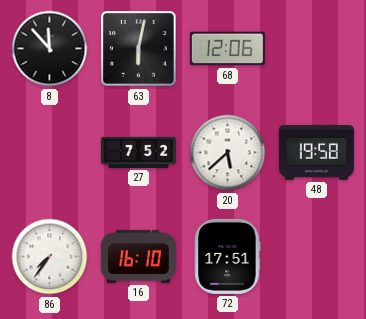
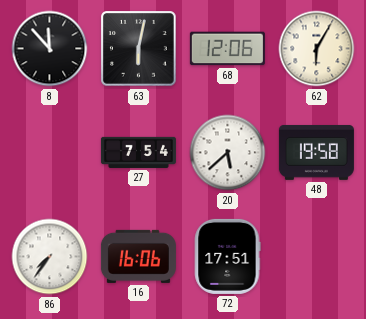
62: none -> 6:05 (317, 49)
27: 7:52 -> 7:54 (138, 152)
16: 16:10 -> 16:06 (138, 256)
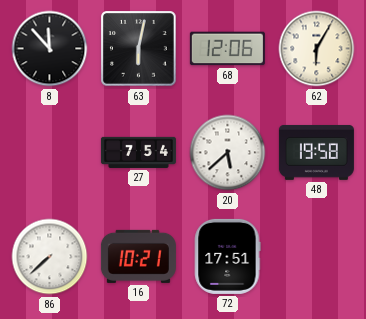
86: 7:36 -> 7:38 (50, 257)
16: 16:06 -> 10:21 (138, 256)
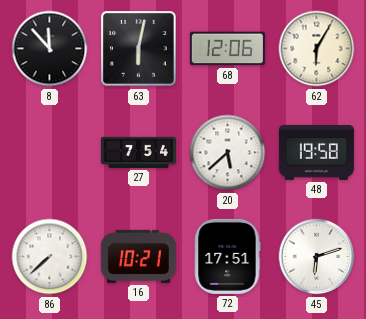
45: none -> 6:12 (317, 257)
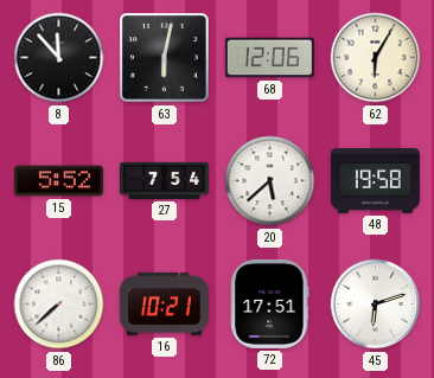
15: none -> 5:52 (58, 181)
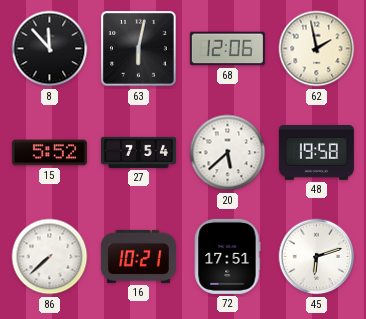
62: 6:05 -> 1:58 (317, 49)
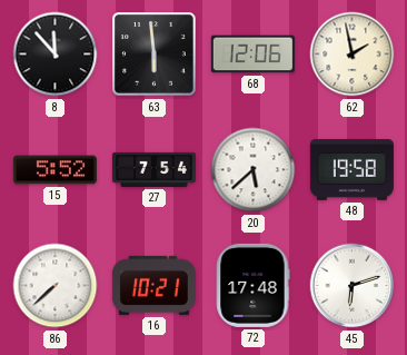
63: 6:02 -> 5:59 (155, 55)
72: 17:51 -> 17:48 (252, 285)
